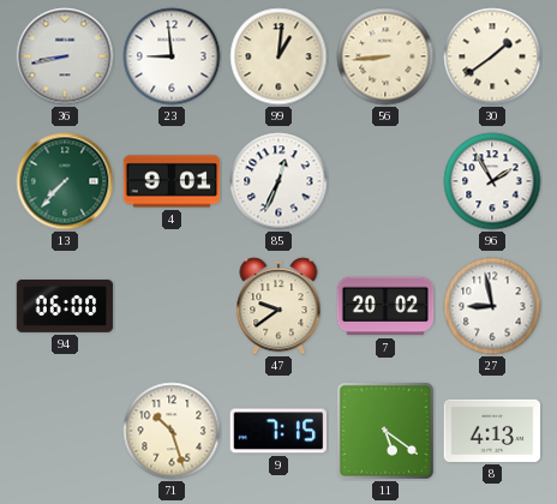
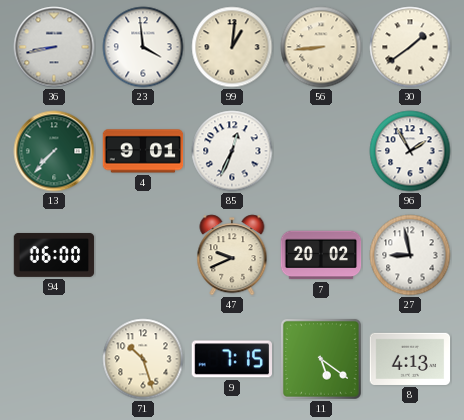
23: 8:59 -> 3:59 (143, 47)
47: 9:39 -> 9:41 (232, 255)
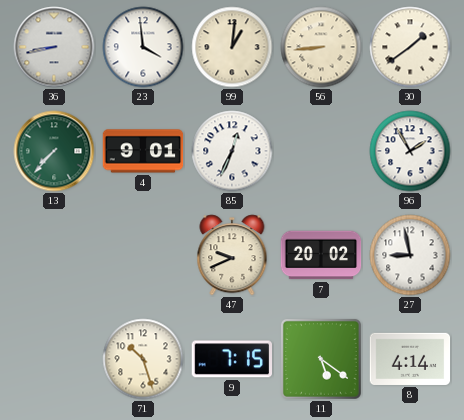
94: 06:00 -> none (54, 255)
8: 4:13 -> 4:14 (410, 359)
